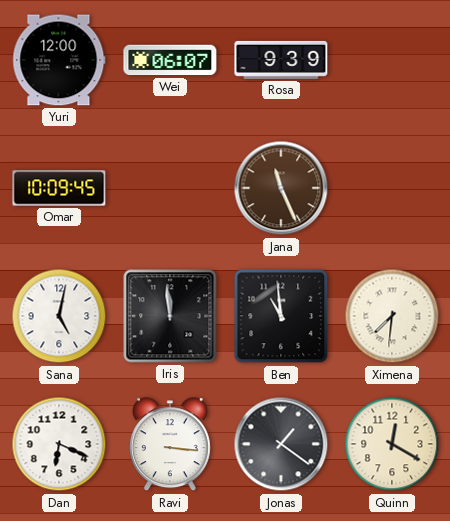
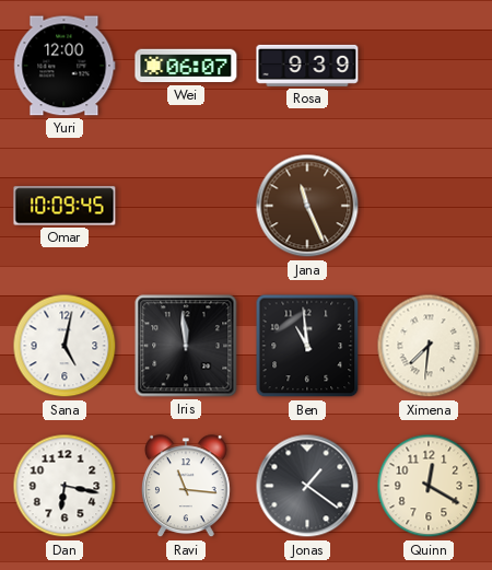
Dan: 6:19 -> 6:17 (65, 486)
Ravi: 3:16 -> 11:16 (186, 487)
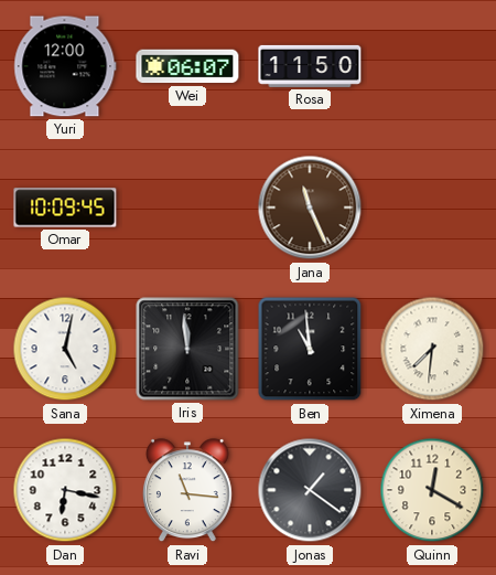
Rosa: 9:39 -> 11:50 (310, 66)
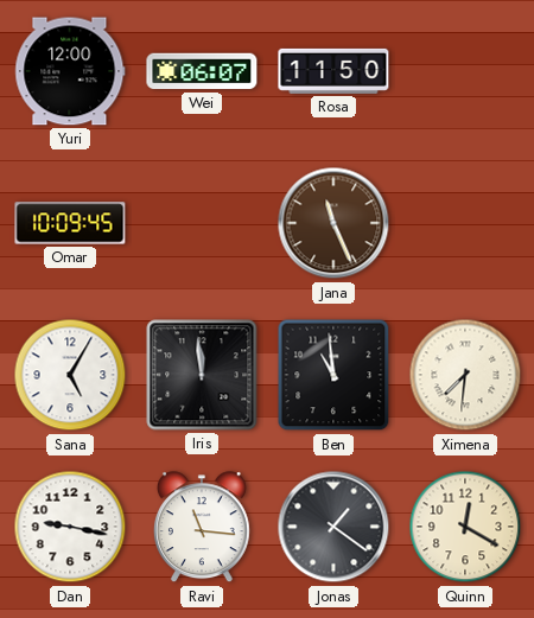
Sana: 5:02 -> 5:05 (70, 375)
Dan: 6:17 -> 9:17 (70, 527)
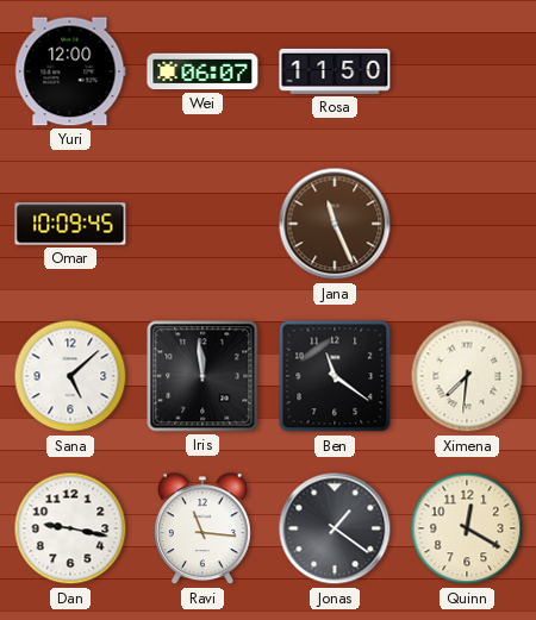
Sana: 5:05 -> 5:08 (70, 376)
Ben: 10:59 -> 11:21 (335, 376)
